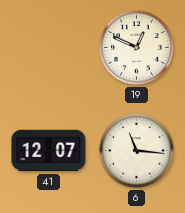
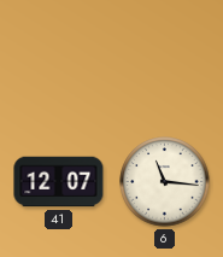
19: 12:49 -> none (137, 48)
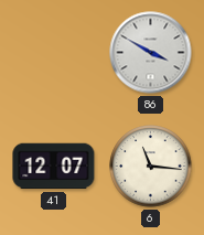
86: none -> 3:50 (151, 53)
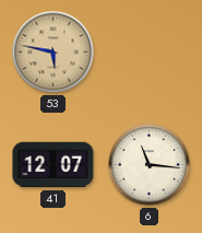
53: none -> 5:47 (54, 53)
86: 3:50 -> none (151, 53)
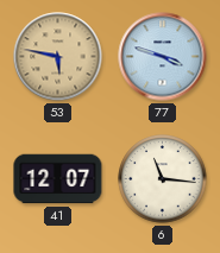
77: none -> 3:48 (163, 57)
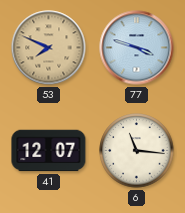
53: 5:47 -> 7:49 (49, 48)
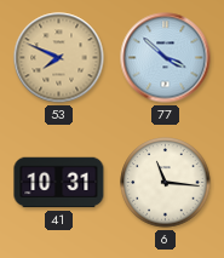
77: 3:48 -> 3:52 (166, 58)
41: 12:07 -> 10:31 (59, 183)
